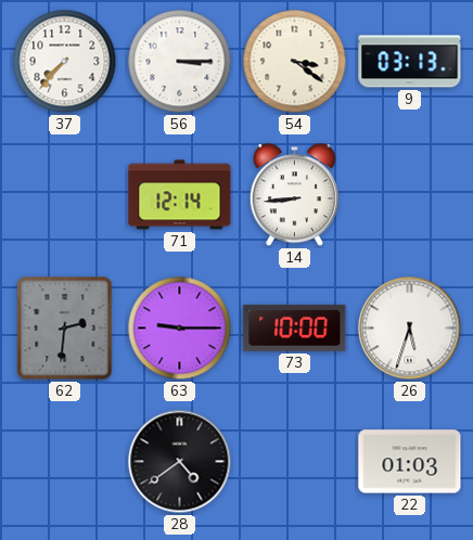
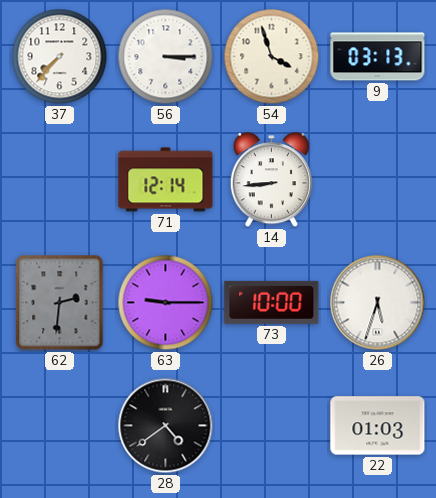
54: 3:21 -> 3:57 (272, 57)
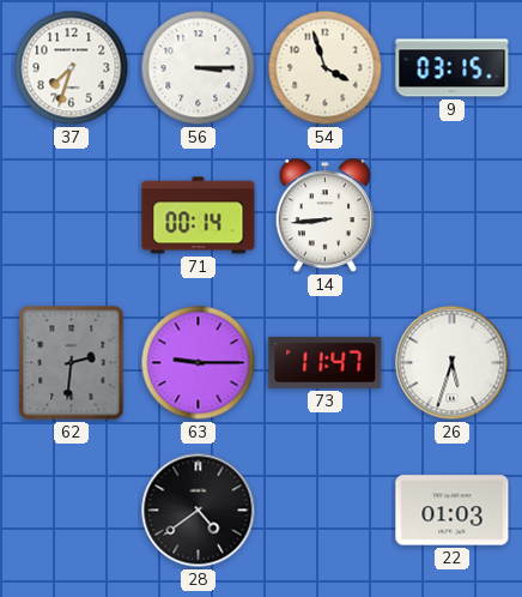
37: 7:37 -> 7:33 (72, 68)
9: 03:13 -> 03:15 (453, 68)
71: 12:14 -> 00:14 (199, 216)
73: 10:00 -> 11:47 (326, 362)
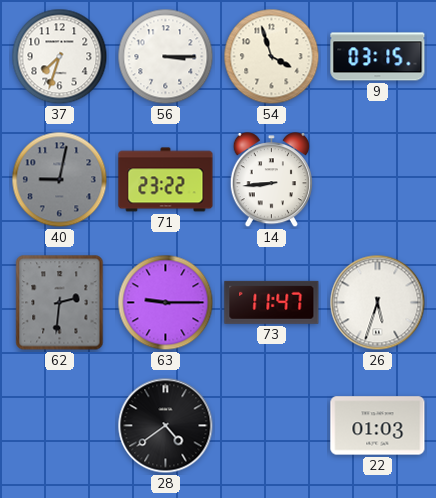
40: none -> 9:02 (60, 180)
71: 00:14 -> 23:22 (166, 180)
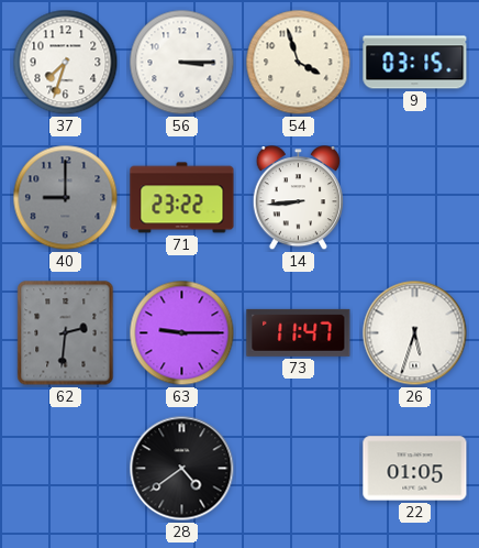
40: 9:02 -> 9:00 (66, 198)
22: 01:03 -> 01:05 (415, 469)
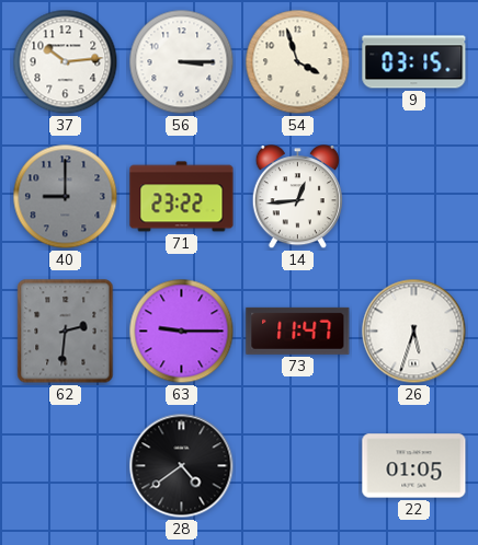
37: 7:33 -> 10:14 (66, 62)
14: 8:44 -> 12:44 (297, 197)
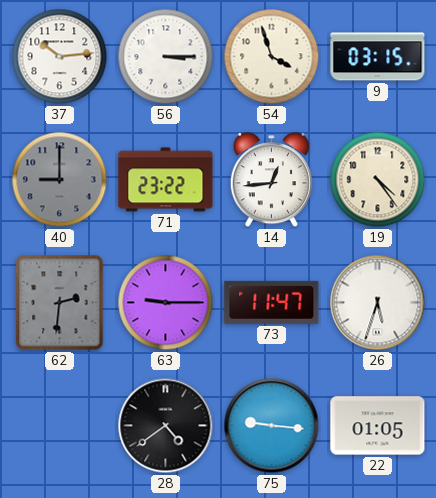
19: none -> 4:24 (378, 180)
75: none -> 9:16 (272, 426)
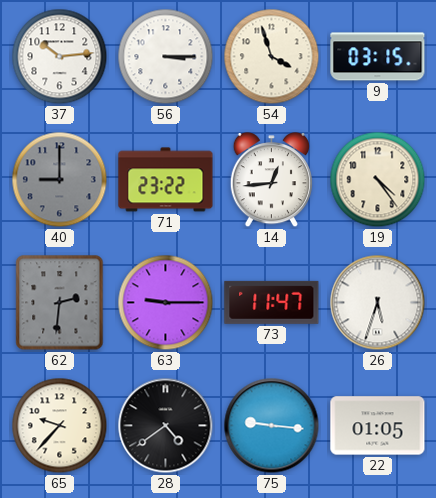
65: none -> 9:37 (60, 426)
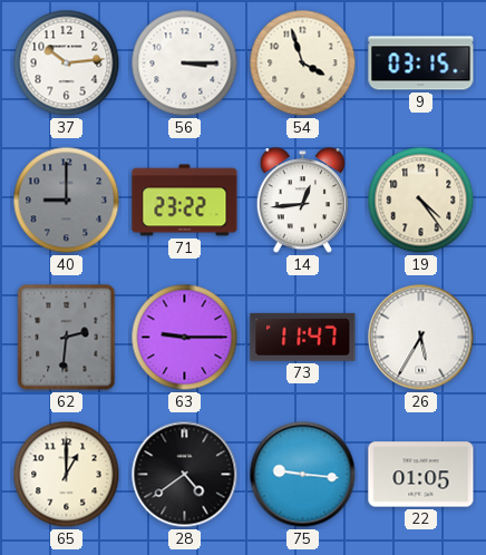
26: 5:33 -> 5:35 (421, 338)
65: 9:37 -> 1:00 (67, 475)
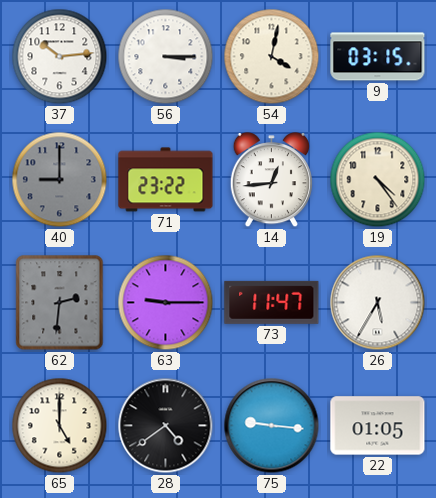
54: 3:57 -> 4:02 (272, 57)
65: 1:00 -> 5:00 (60, 426)
